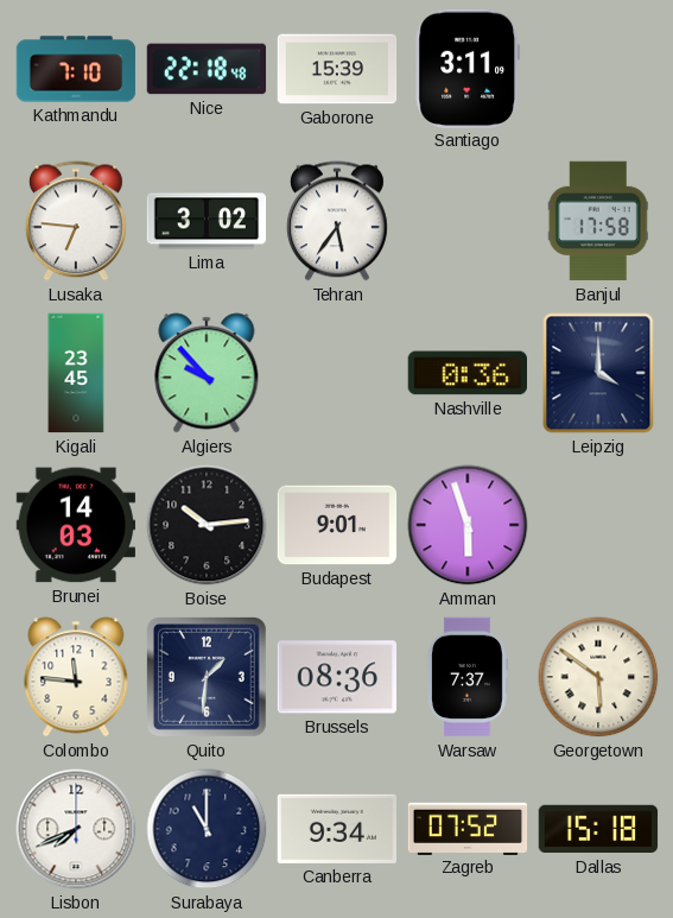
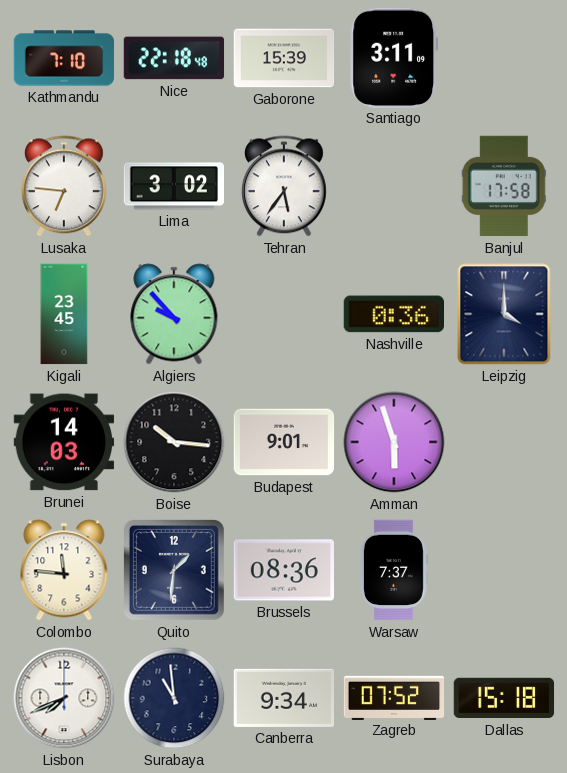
Boise: 10:14 -> 10:16 (174, 442)
Georgetown: 5:51 -> none (598, 677)
Surabaya: 11:00 -> 10:59 (174, 698)
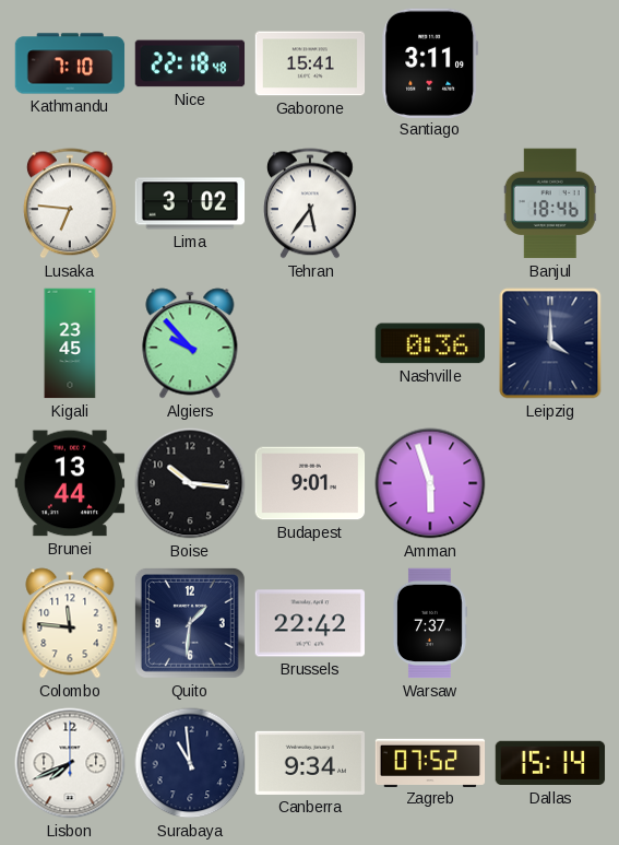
Gaborone: 15:39 -> 15:41 (310, 63)
Banjul: 17:58 -> 18:46 (550, 203)
Brunei: 14:03 -> 13:44 (70, 483)
Brussels: 08:36 -> 22:42 (310, 623)
Dallas: 15:18 -> 15:14 (550, 763)
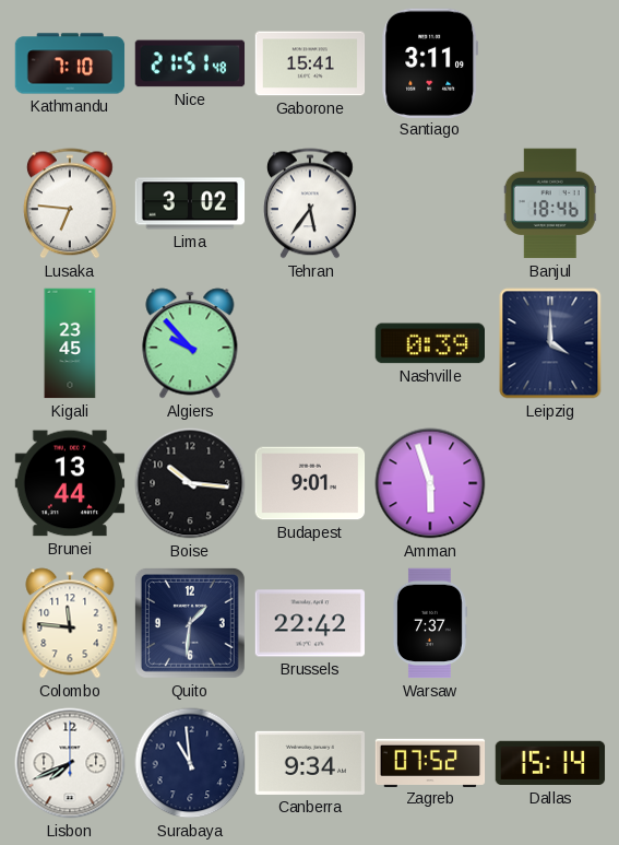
Nice: 22:18 -> 21:51 (190, 63)
Nashville: 0:36 -> 0:39 (429, 343)
